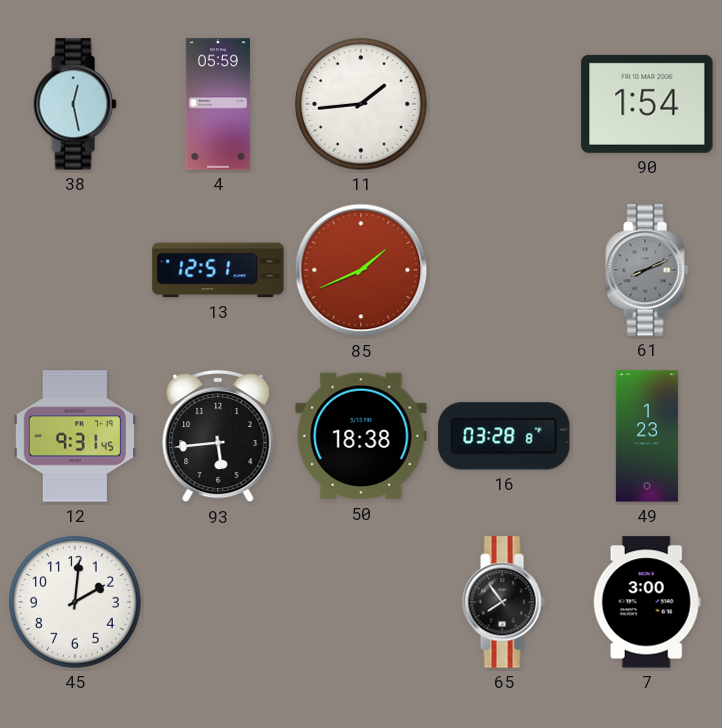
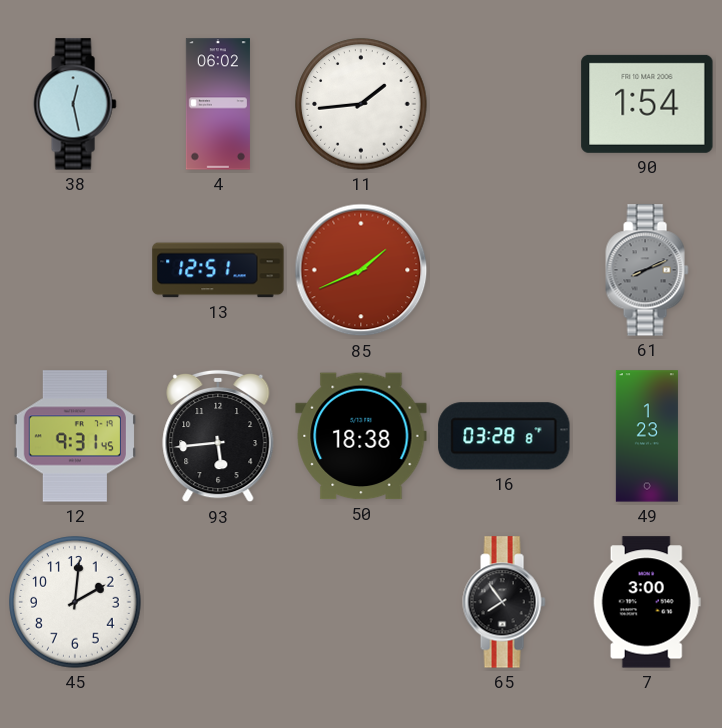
4: 05:59 -> 06:02 (218, 104)
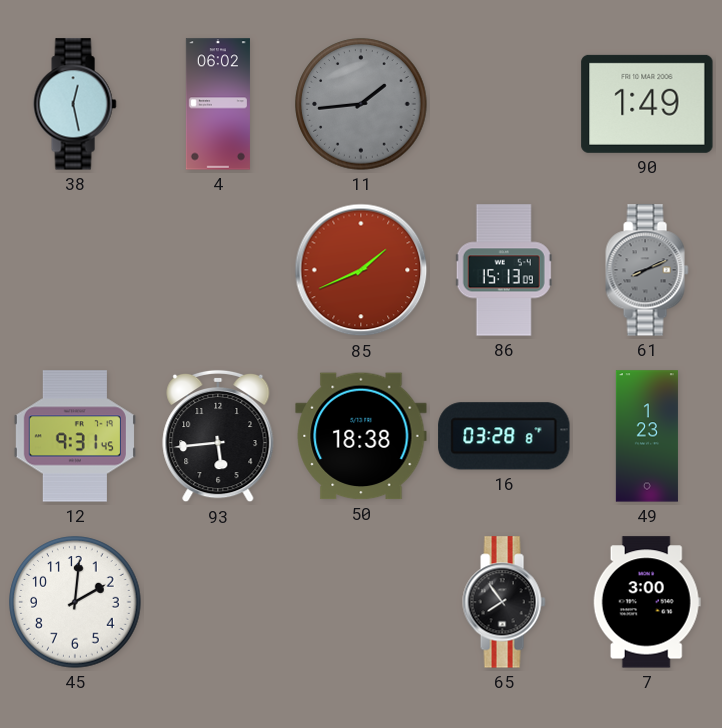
11 dial: white -> grey (361, 104)
90: 1:54 -> 1:49 (647, 104)
13: 12:51 -> none (218, 270)
86: none -> 15:13 (504, 270)
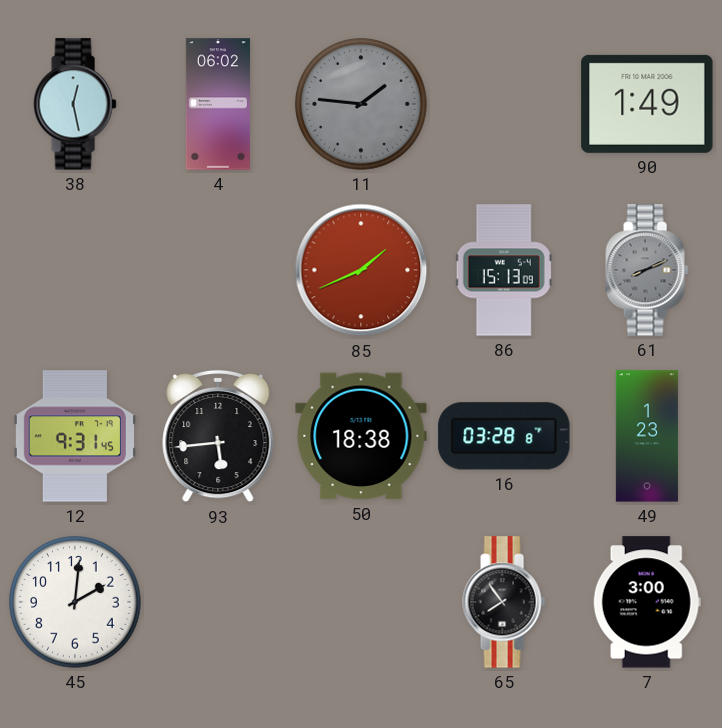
11: 1:44 -> 1:46 (361, 104)
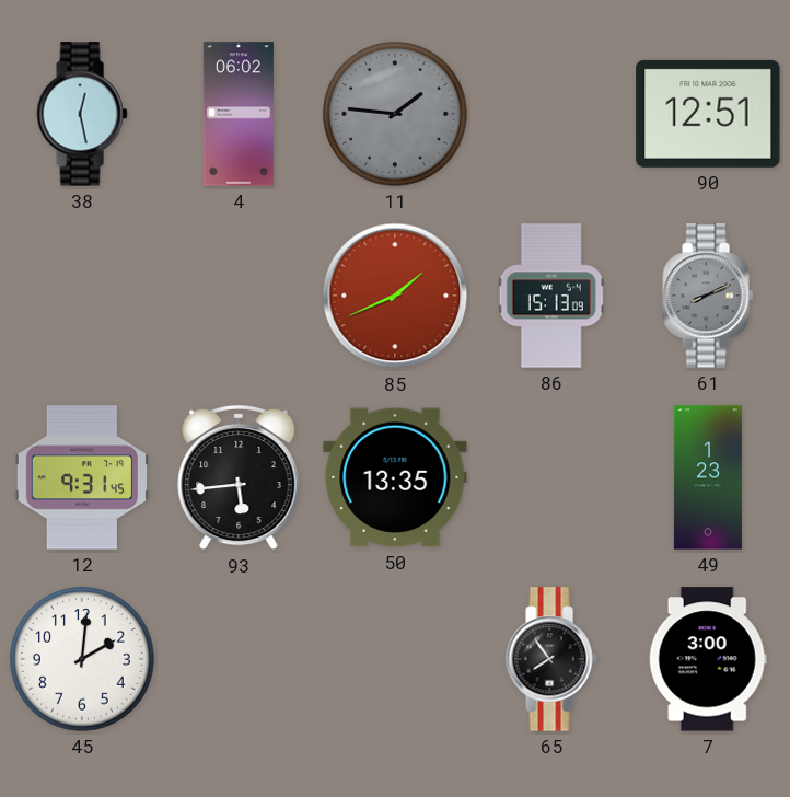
90: 1:49 -> 12:51 (708, 114)
50: 18:38 -> 13:35 (395, 477)
16: 03:28 -> none (504, 436)
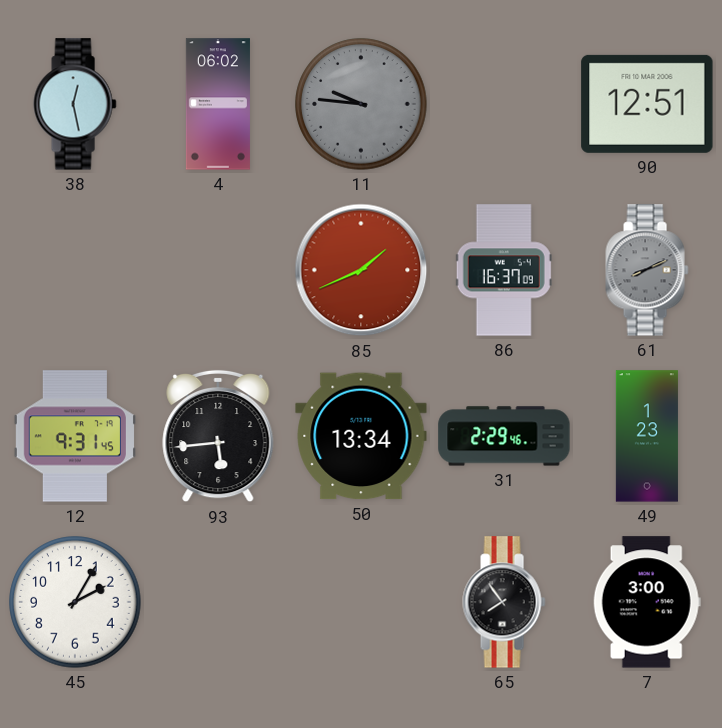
11: 1:46 -> 9:46 (361, 104)
86: 15:13 -> 16:37 (504, 270)
50: 13:35 -> 13:34 (361, 436)
31: none -> 2:29 (504, 436)
45: 2:01 -> 2:05 (75, 602)
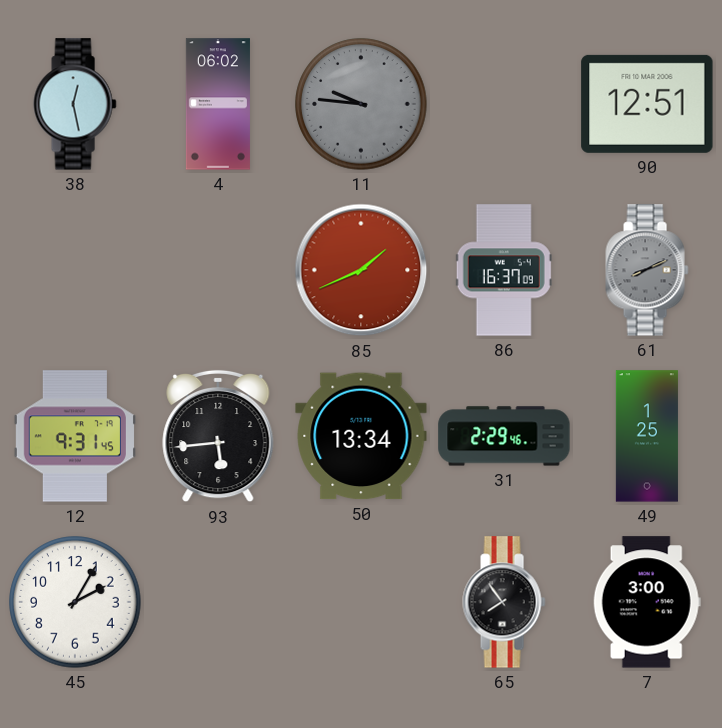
49: 1:23 -> 1:25 (647, 436)
